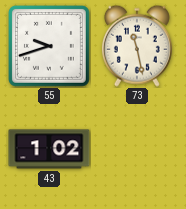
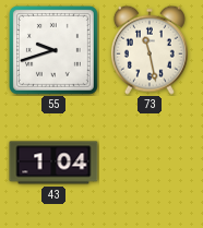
43: 1:02 -> 1:04 (53, 163)
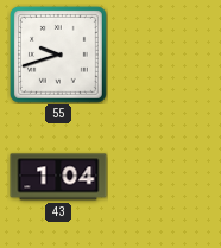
73: 11:28 -> none (150, 50)
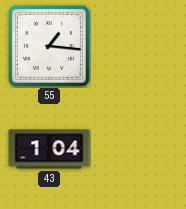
55: 9:42 -> 1:16 (49, 46)
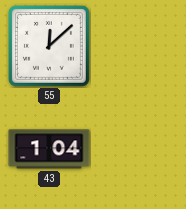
55: 1:16 -> 12:08 (49, 46)
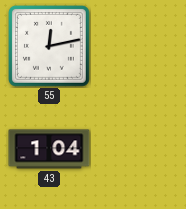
55: 12:08 -> 12:13 (49, 46)
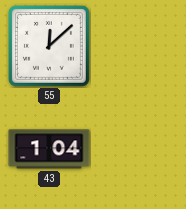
55: 12:13 -> 12:08 (49, 46)
